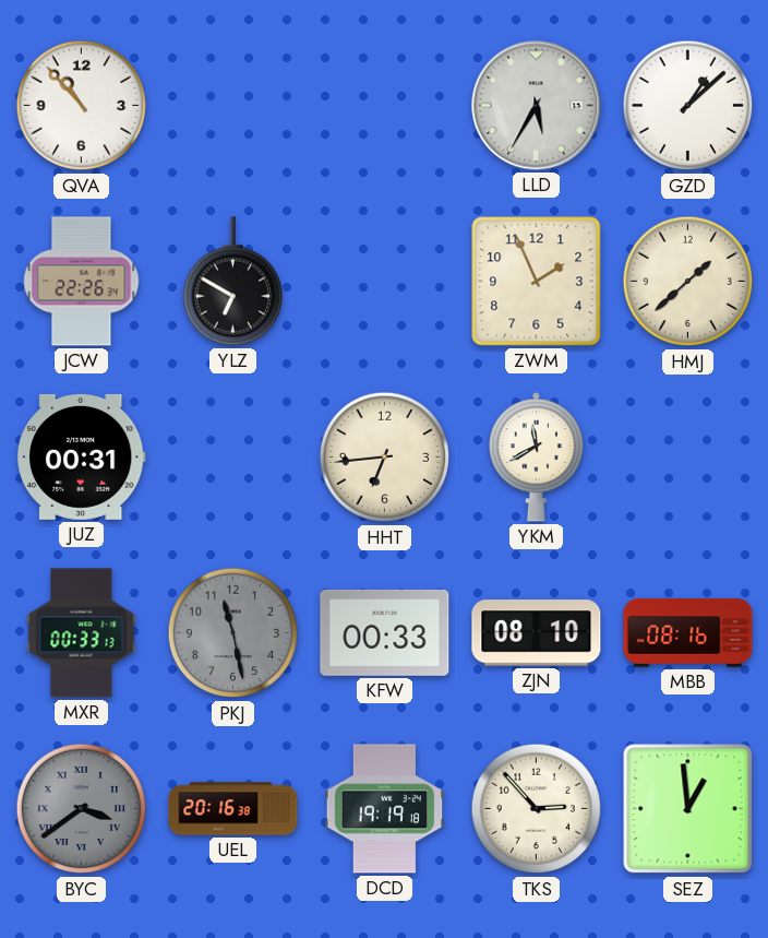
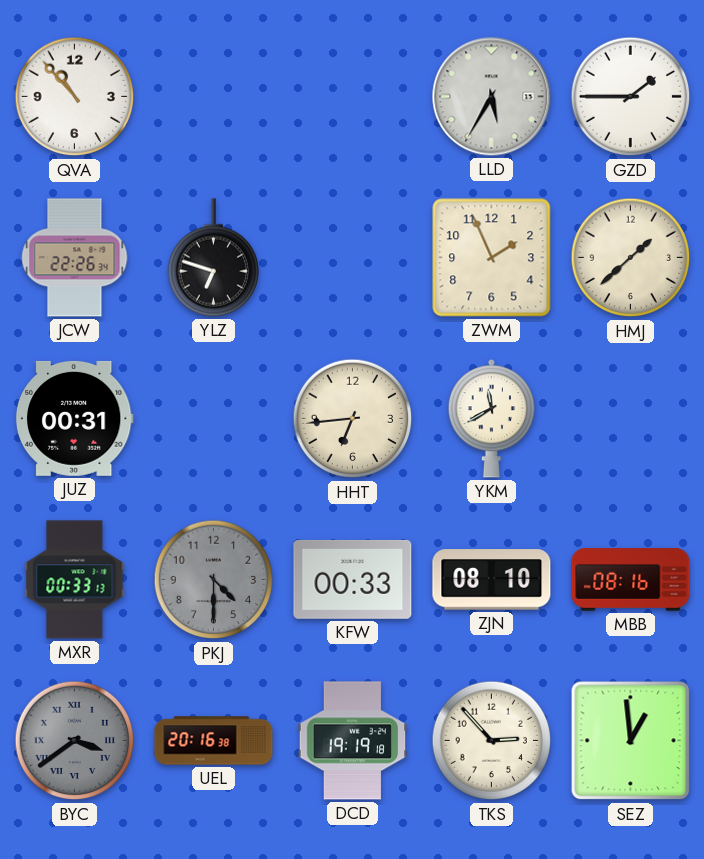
GZD: 1:08 -> 1:45 (631, 97)
YLZ: 6:50 -> 6:48 (213, 258)
PKJ: 11:28 -> 4:30 (214, 580)
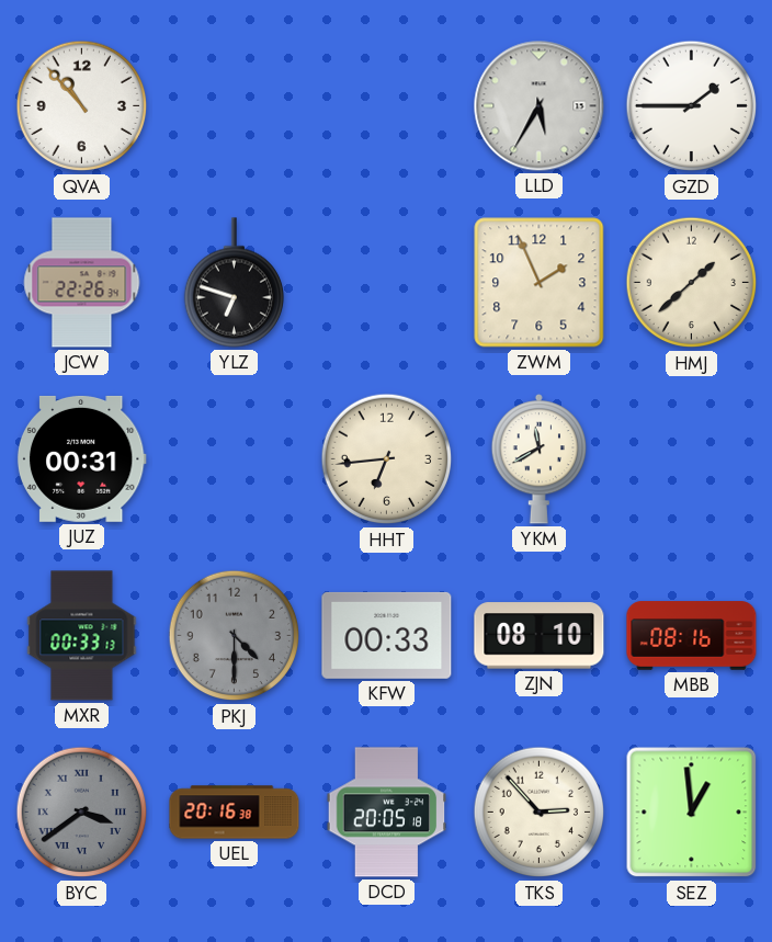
DCD: 19:19 -> 20:05 (387, 813)
